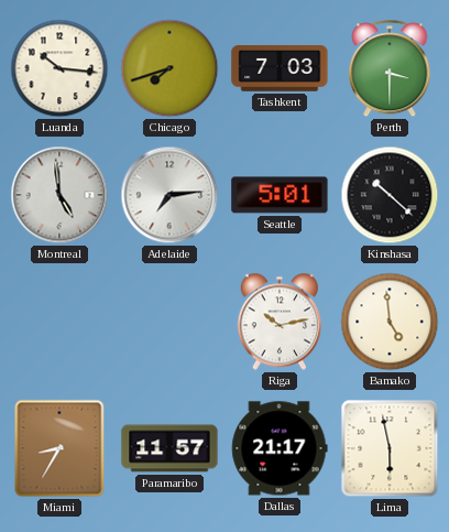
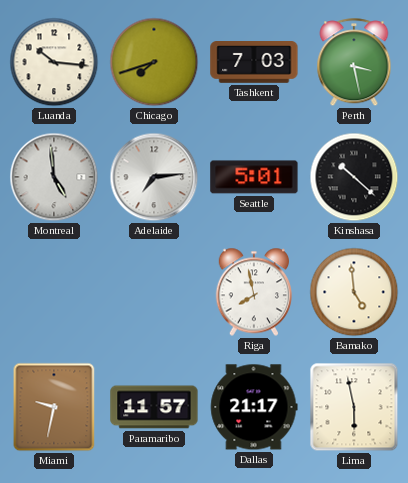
Perth: 3:30 -> 3:28 (354, 63)
Riga: 10:13 -> 7:58 (254, 292)
Miami: 8:35 -> 9:32 (54, 407)
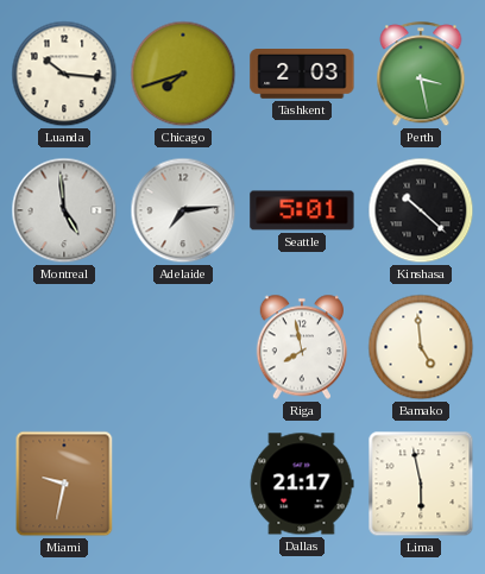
Tashkent: 7:03 -> 2:03 (302, 75)
Paramaribo: 11:57 -> none (154, 407)
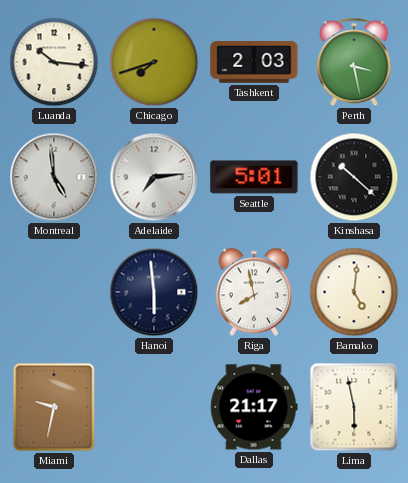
Hanoi: none -> 5:59 (154, 292)
Bamako: 4:59 -> 5:01 (354, 292)
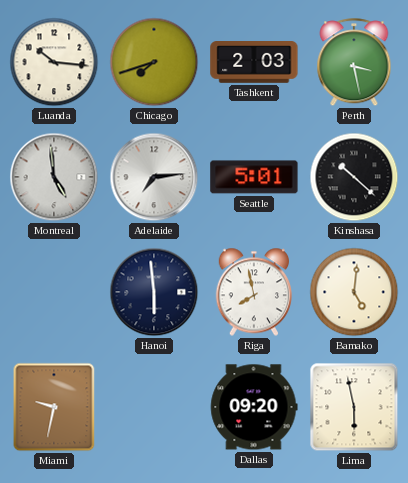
Dallas: 21:17 -> 09:20 (254, 407)
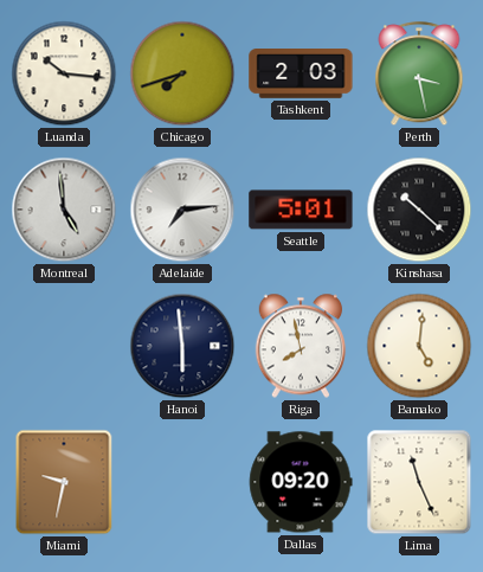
Lima: 5:58 -> 11:26 (419, 482)
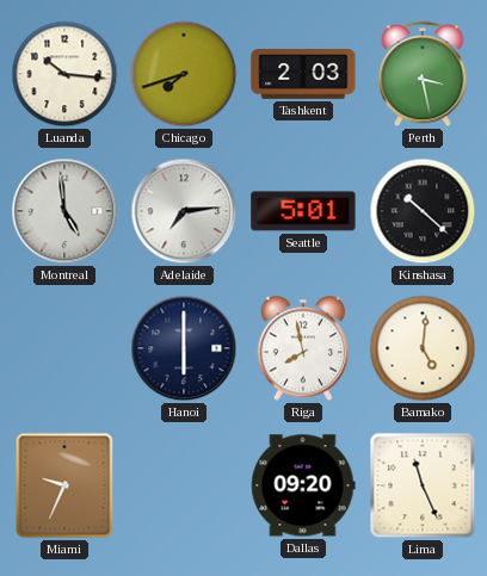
Hanoi: 5:59 -> 6:00 (184, 348)
Miami: 9:32 -> 9:34 (64, 485)
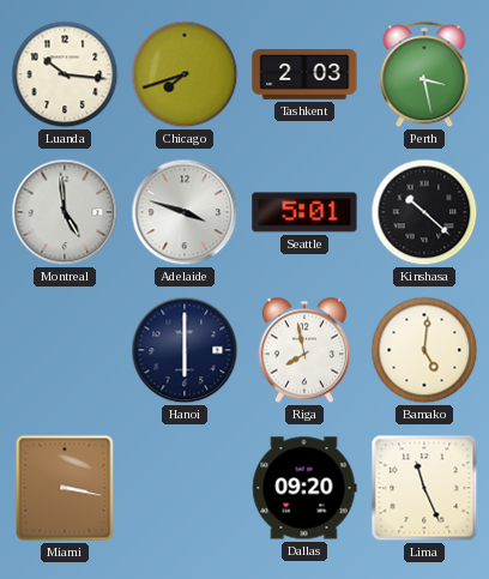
Adelaide: 7:14 -> 3:48 (185, 212)
Miami: 9:34 -> 3:17 (65, 488)
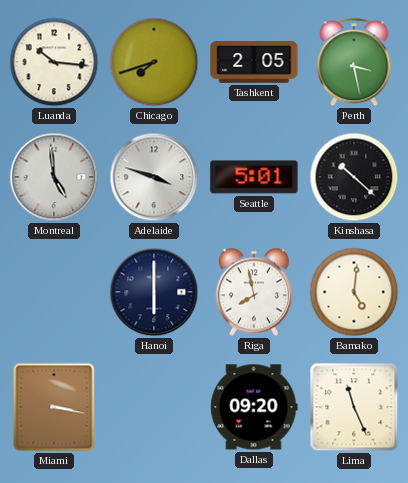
Tashkent: 2:03 -> 2:05 (254, 63)
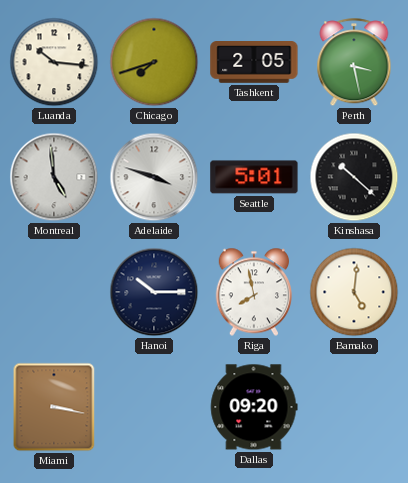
Hanoi: 6:00 -> 10:15 (154, 292)
Lima: 11:26 -> none (354, 407)
